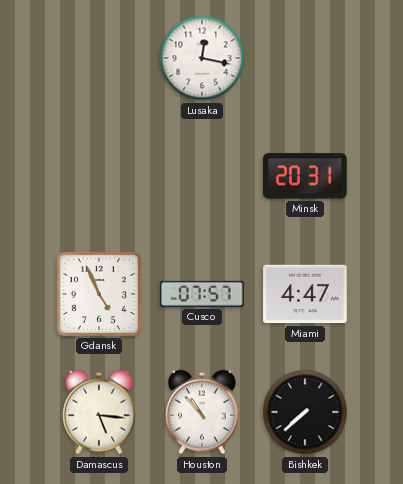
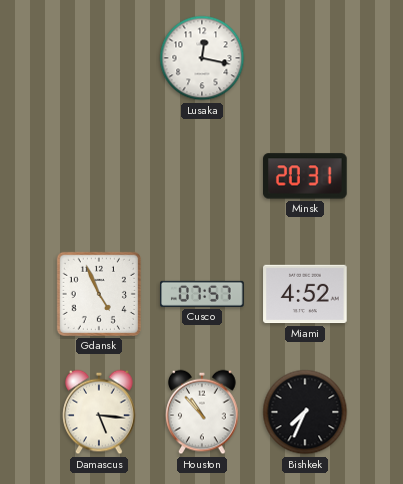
Miami: 4:47 -> 4:52 (305, 294)
Bishkek: 7:38 -> 7:34 (305, 412)
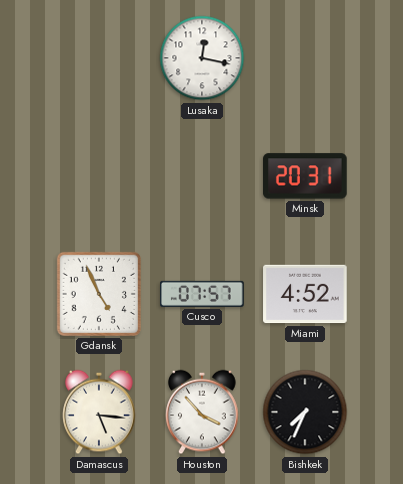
Houston: 10:53 -> 3:53 (202, 412)
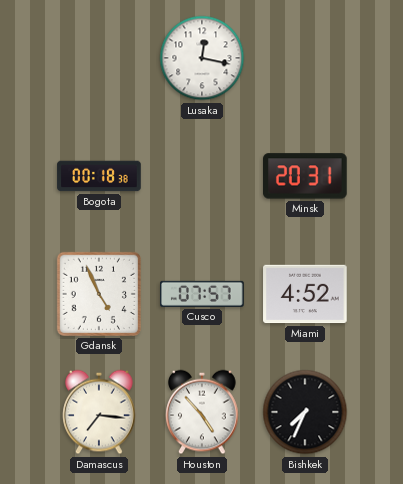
Bogota: none -> 00:18 (99, 176)
Damascus: 5:16 -> 7:16 (99, 412)
Houston: 3:53 -> 4:53 (202, 412)
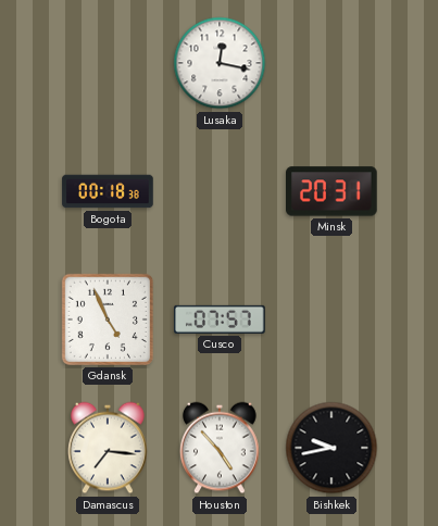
Miami: 4:52 -> none (305, 294)
Bishkek: 7:34 -> 9:43 (331, 448)
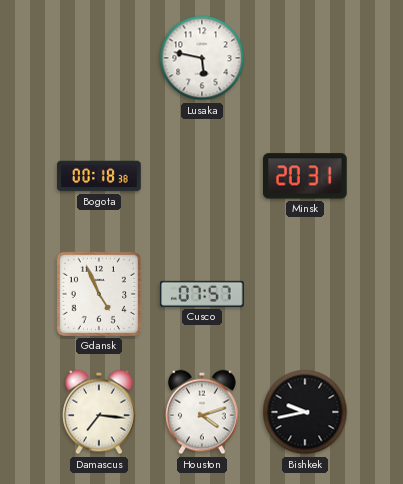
Lusaka: 12:17 -> 5:47 (202, 58)
Houston: 4:53 -> 4:12 (202, 412)
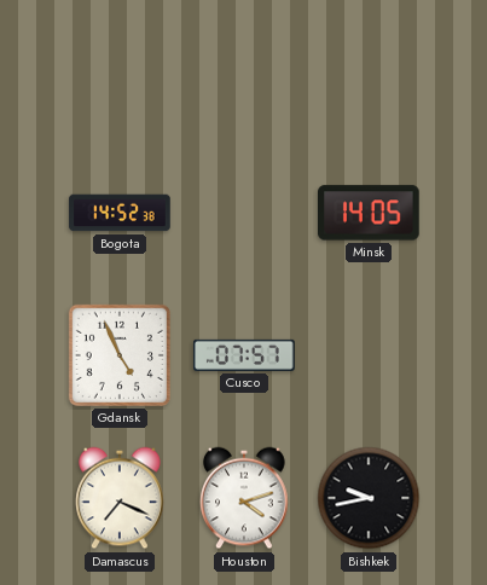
Lusaka: 5:47 -> none (202, 58)
Bogota: 00:18 -> 14:52 (120, 213)
Minsk: 20:31 -> 14:05 (370, 213)
Damascus: 7:16 -> 7:19 (120, 498)
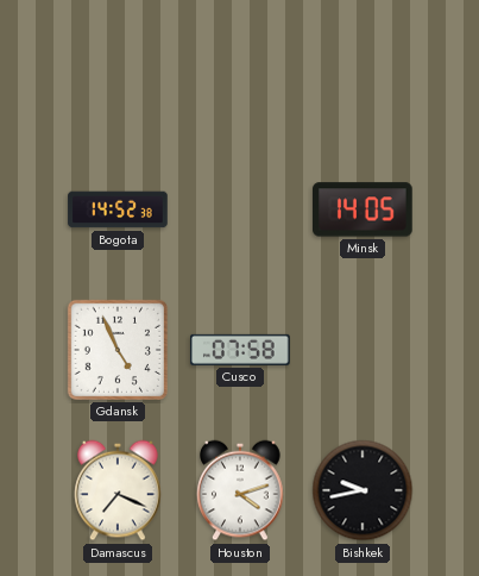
Cusco: 07:57 -> 07:58 (241, 350)
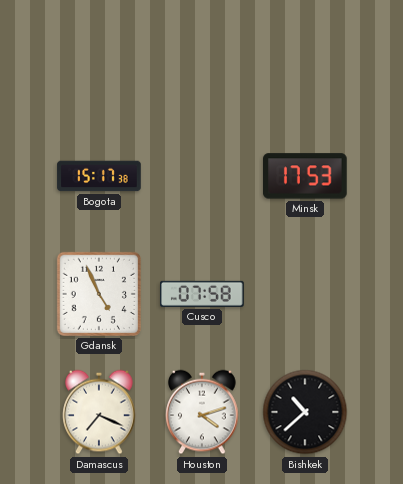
Bogota: 14:52 -> 15:17 (99, 176)
Minsk: 14:05 -> 17:53 (306, 176)
Bishkek: 9:43 -> 10:38 (305, 412)
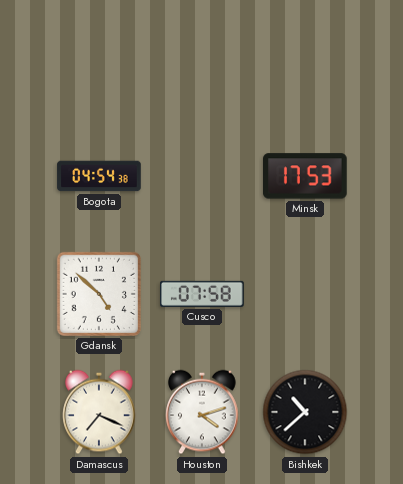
Bogota: 15:17 -> 04:54 (99, 176)
Gdansk: 4:56 -> 4:52 (99, 294)
